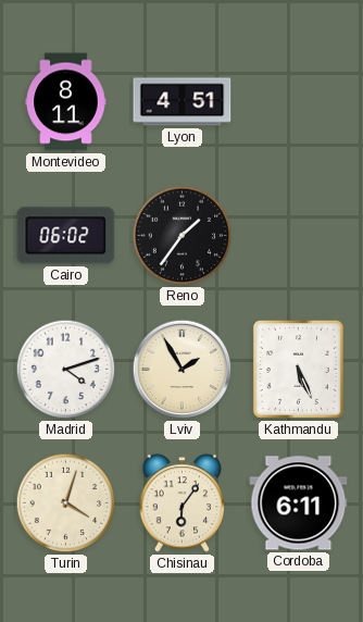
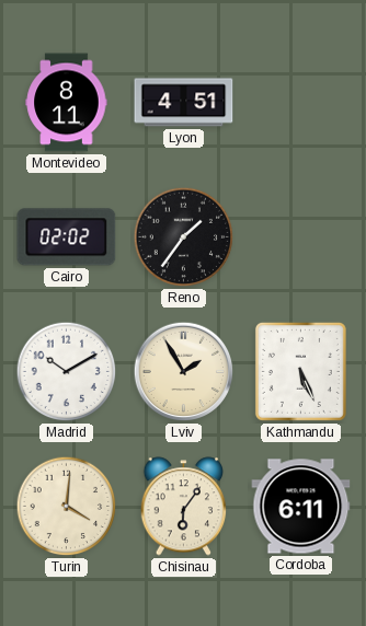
Cairo: 06:02 -> 02:02 (67, 237)
Madrid: 4:12 -> 10:10 (67, 372)
Turin: 4:03 -> 4:01 (67, 507)
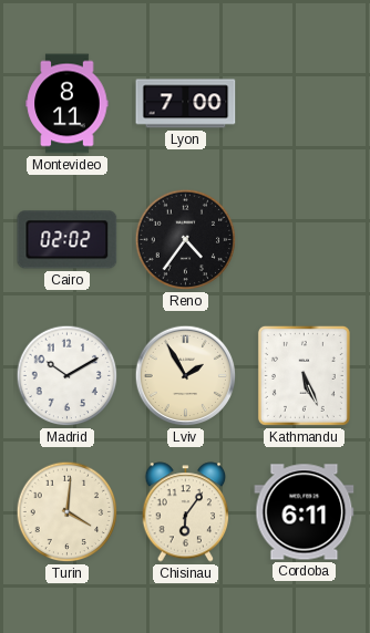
Lyon: 4:51 -> 7:00 (186, 104)
Reno: 1:36 -> 4:36 (186, 240)
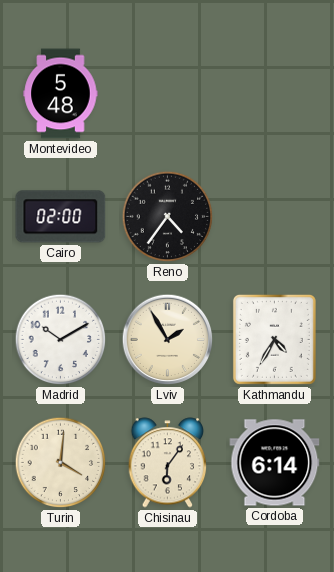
Montevideo: 8:11 -> 5:48 (61, 94)
Lyon: 7:00 -> none (186, 104)
Cairo: 02:02 -> 02:00 (61, 217)
Kathmandu: 5:26 -> 4:35 (274, 339)
Cordoba: 6:11 -> 6:14 (275, 463)
